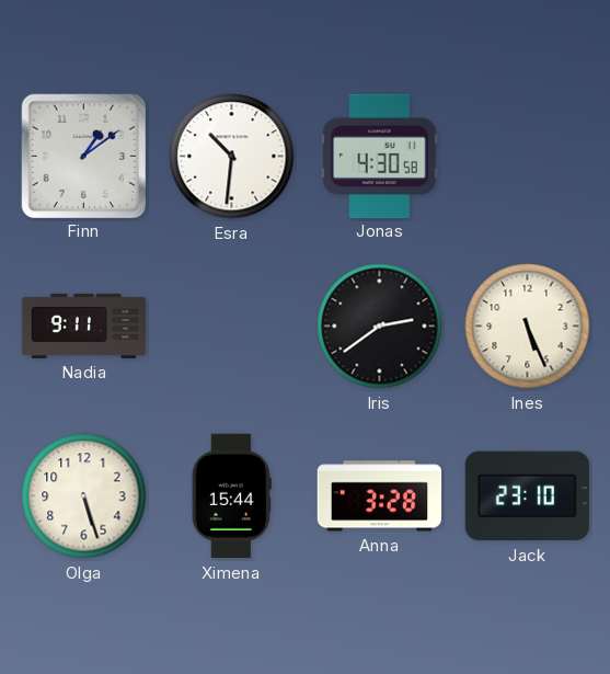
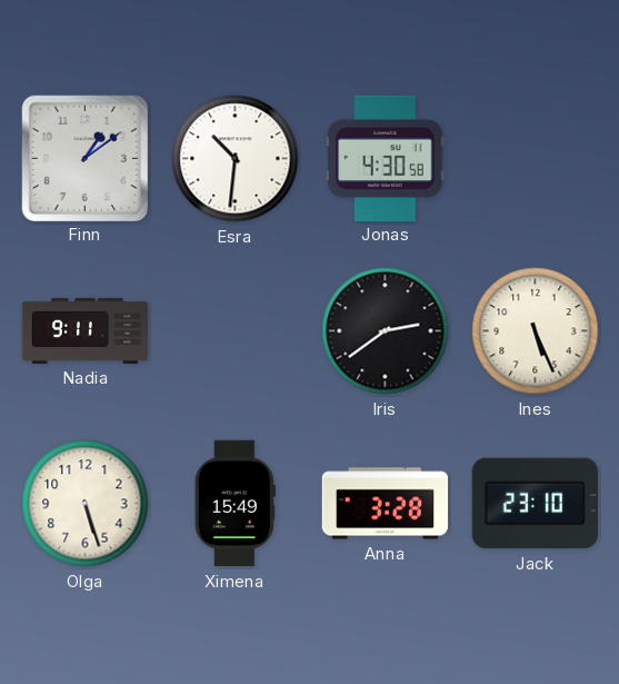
Ximena: 15:44 -> 15:49 (234, 504)
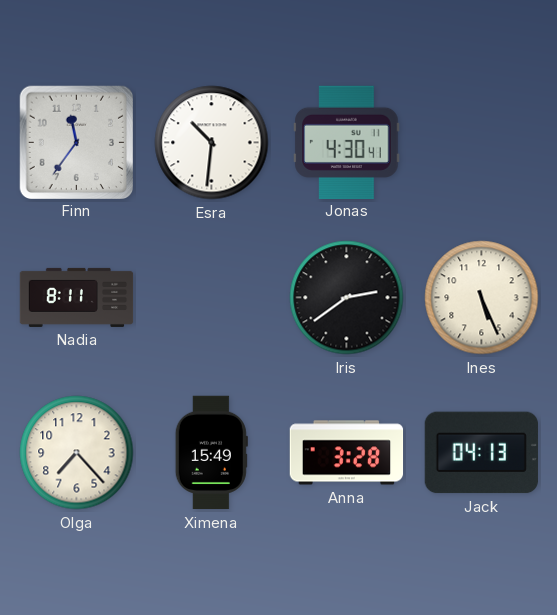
Finn: 1:09 -> 11:36 (76, 142)
Jonas: 4:30:58 -> 4:30:41 (347, 142)
Nadia: 9:11 -> 8:11 (77, 297)
Olga: 5:27 -> 7:23 (77, 453)
Jack: 23:10 -> 04:13 (481, 453)
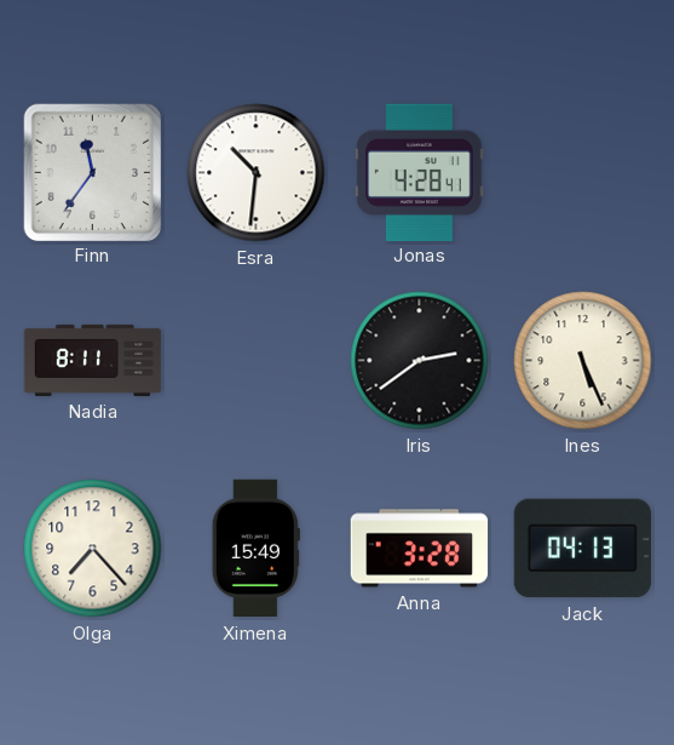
Jonas: 4:30 -> 4:28 (420, 172)
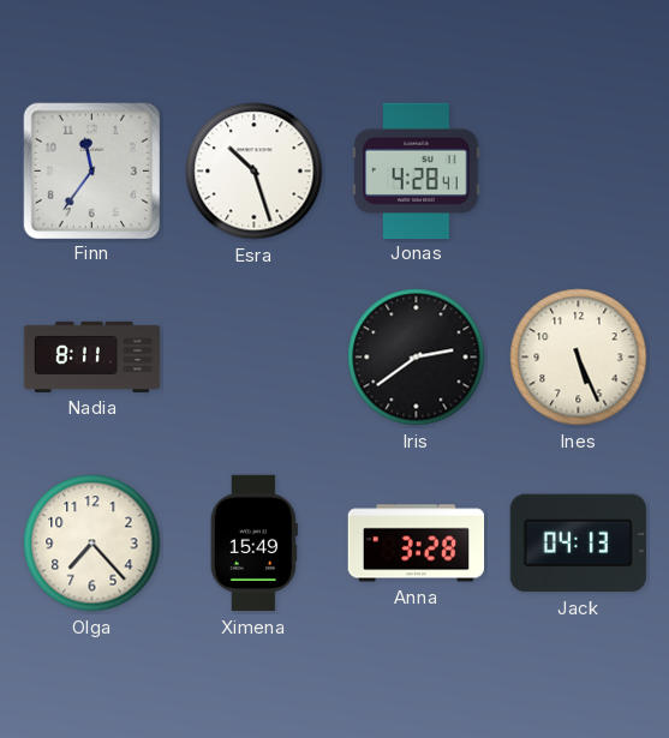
Esra: 10:31 -> 10:27 (255, 172)
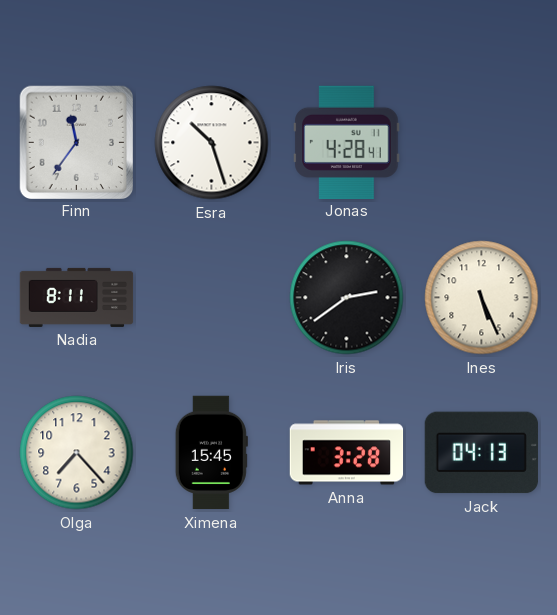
Ximena: 15:49 -> 15:45 (211, 453)
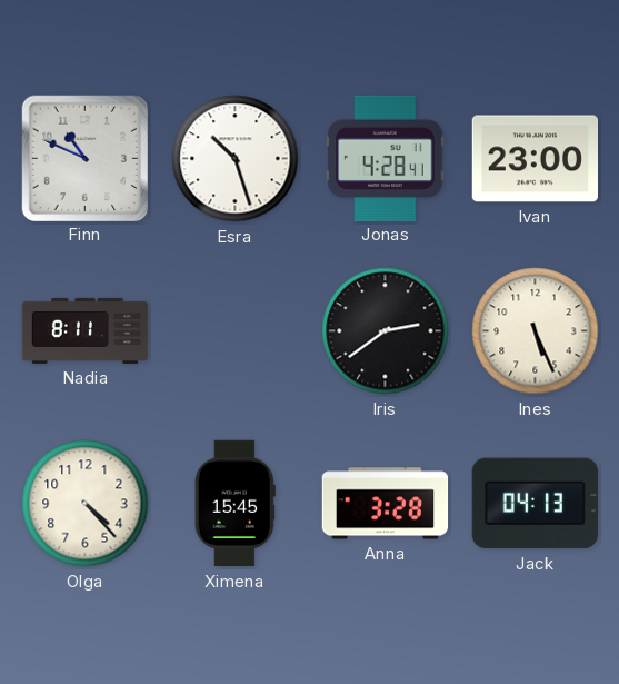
Finn: 11:36 -> 10:49 (84, 158)
Ivan: none -> 23:00 (535, 159)
Olga: 7:23 -> 4:23 (86, 504)
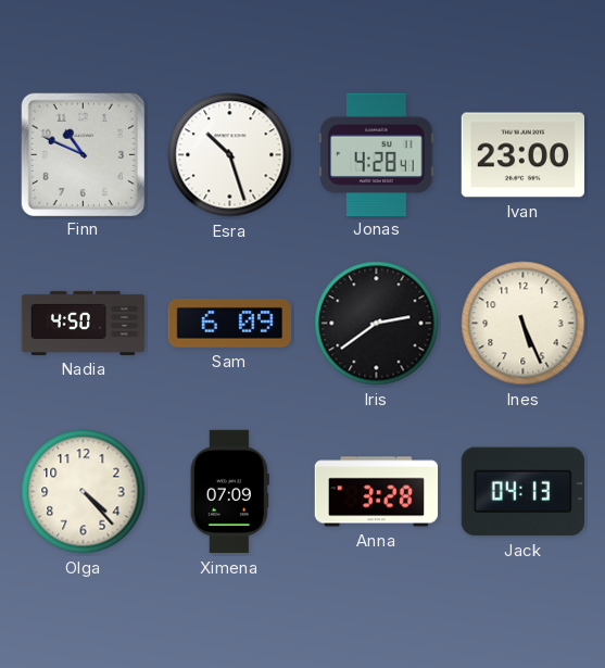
Nadia: 8:11 -> 4:50 (84, 323)
Sam: none -> 6:09 (229, 324)
Ximena: 15:45 -> 07:09 (229, 492)
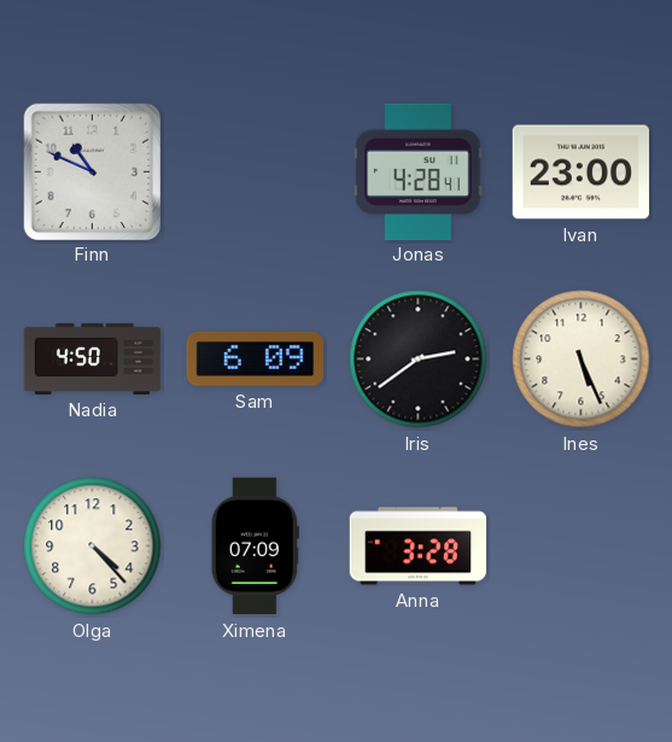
Esra: 10:27 -> none (230, 155)
Jack: 04:13 -> none (522, 492)
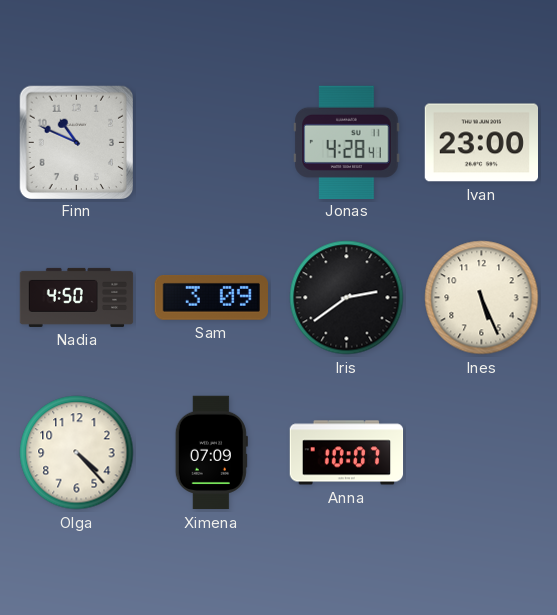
Sam: 6:09 -> 3:09 (211, 298)
Anna: 3:28 -> 10:07 (347, 453)
